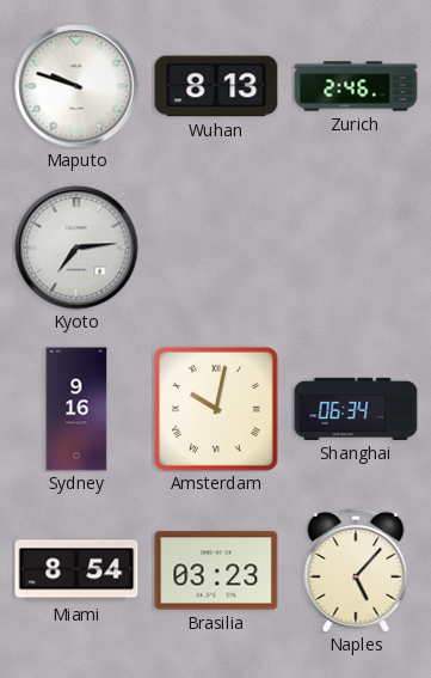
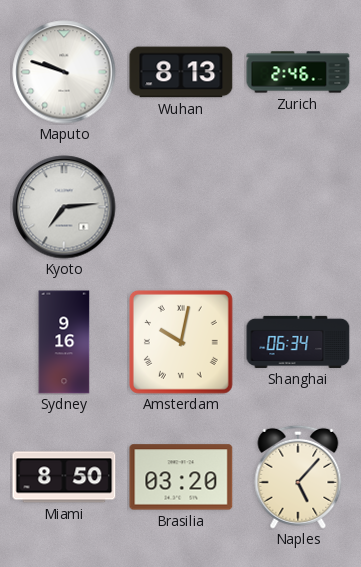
Miami: 8:54 -> 8:50 (64, 477)
Brasilia: 03:23 -> 03:20 (181, 477)
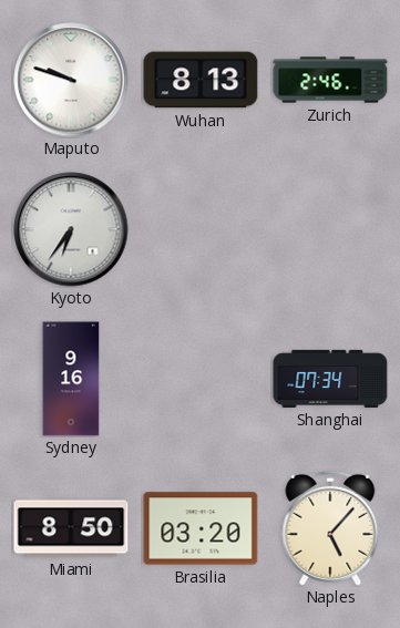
Kyoto: 7:14 -> 6:36 (71, 229)
Amsterdam: 10:02 -> none (181, 342)
Shanghai: 06:34 -> 07:34 (330, 379)
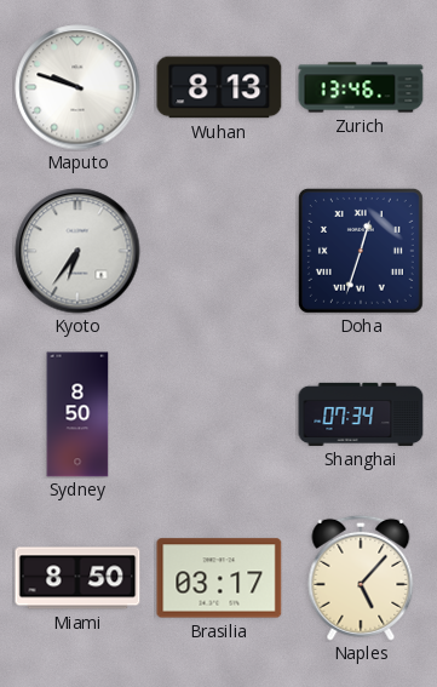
Zurich: 2:46 -> 13:46 (361, 87)
Doha: none -> 12:33 (361, 251)
Sydney: 9:16 -> 8:50 (77, 414)
Brasilia: 03:20 -> 03:17 (219, 578)
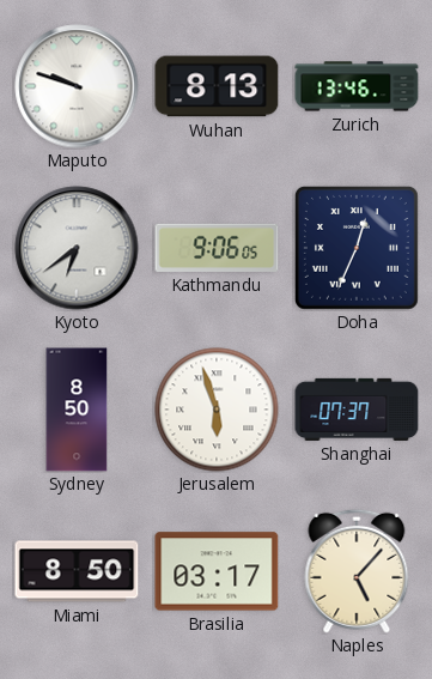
Kyoto: 6:36 -> 6:39 (77, 248)
Kathmandu: none -> 9:06 (217, 248)
Doha: 12:33 -> 12:34 (357, 248)
Jerusalem: none -> 5:57 (217, 410)
Shanghai: 07:34 -> 07:37 (357, 410)
